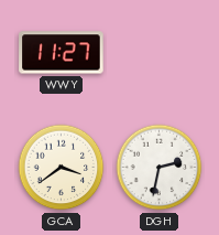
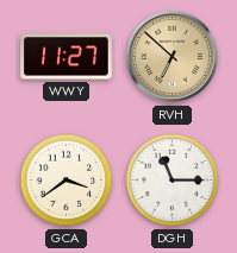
RVH: none -> 6:52 (173, 57)
DGH: 2:32 -> 11:15 (173, 181)
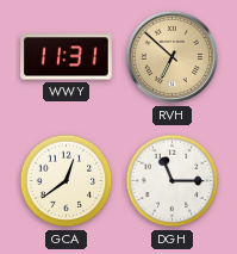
WWY: 11:27 -> 11:31 (67, 57)
GCA: 3:39 -> 12:39 (67, 181)
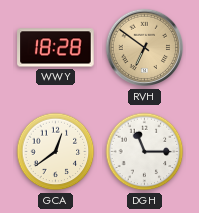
WWY: 11:31 -> 18:28 (56, 48)
RVH: 6:52 -> 6:51 (145, 48)
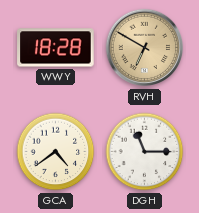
RVH: 6:51 -> 6:50 (145, 48)
GCA: 12:39 -> 4:39 (56, 152)
